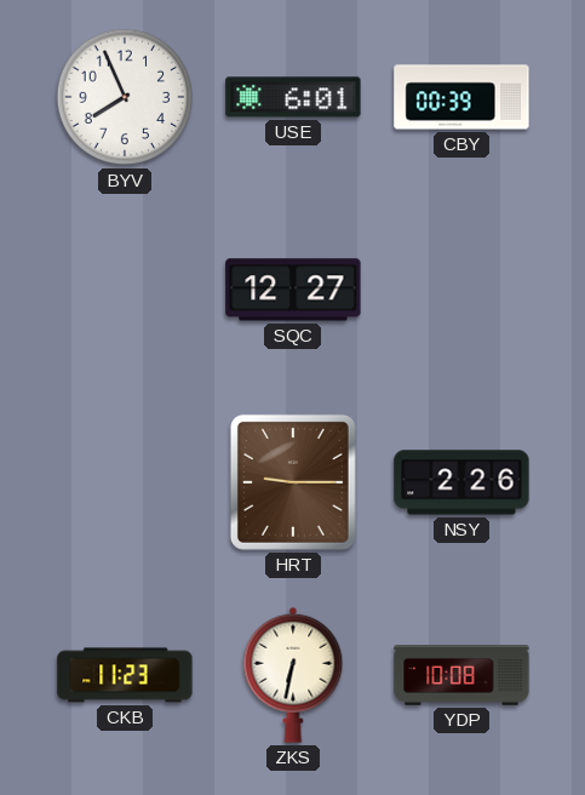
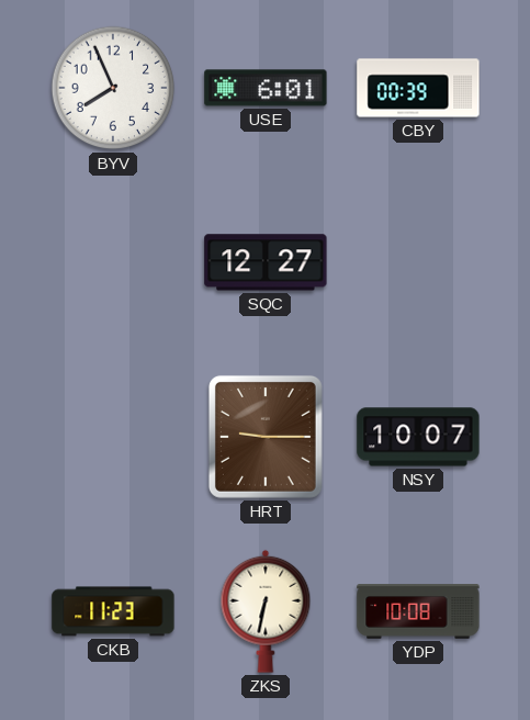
NSY: 2:26 -> 10:07 (418, 437)
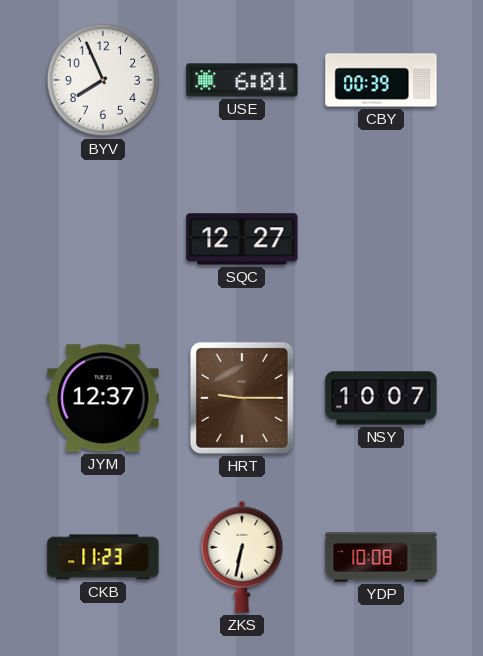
JYM: none -> 12:37 (103, 398)
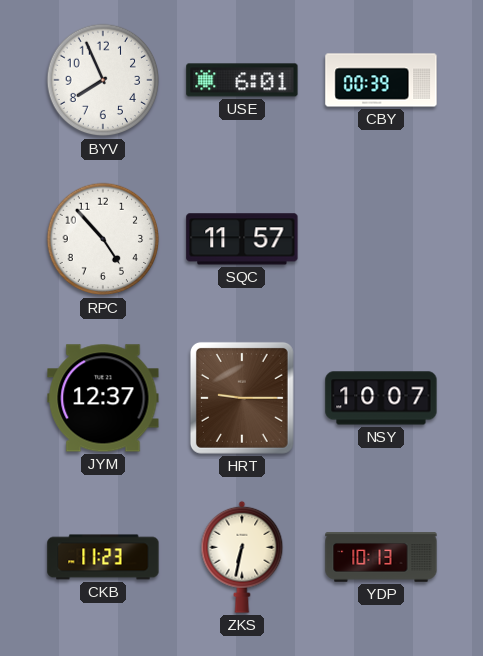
RPC: none -> 4:53 (103, 239)
SQC: 12:27 -> 11:57 (242, 239)
YDP: 10:08 -> 10:13 (381, 557)
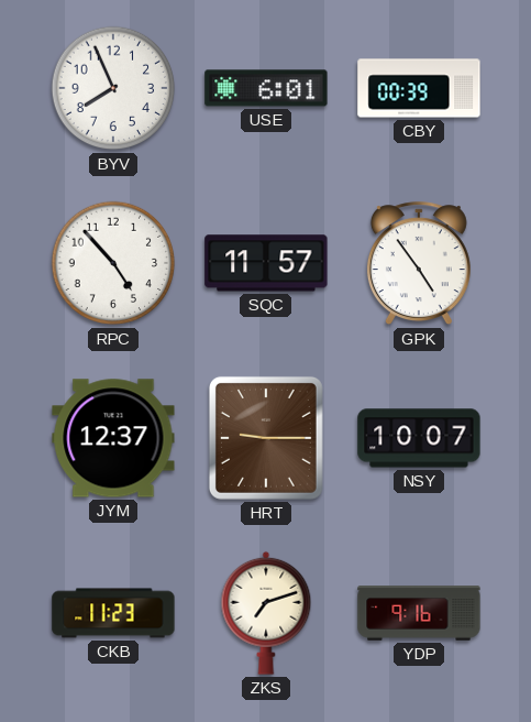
GPK: none -> 4:54 (419, 264)
ZKS: 6:32 -> 7:12 (266, 613)
YDP: 10:13 -> 9:16 (419, 613)
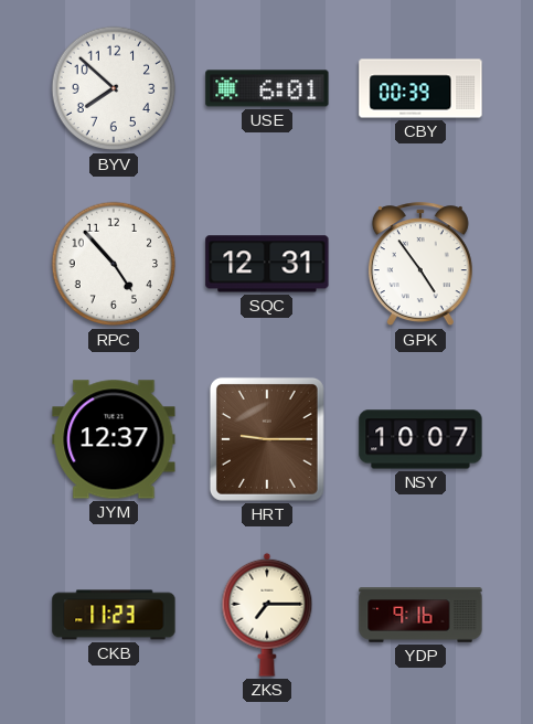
BYV: 7:56 -> 7:52 (114, 88)
SQC: 11:57 -> 12:31 (267, 264)
ZKS: 7:12 -> 7:15 (267, 615)
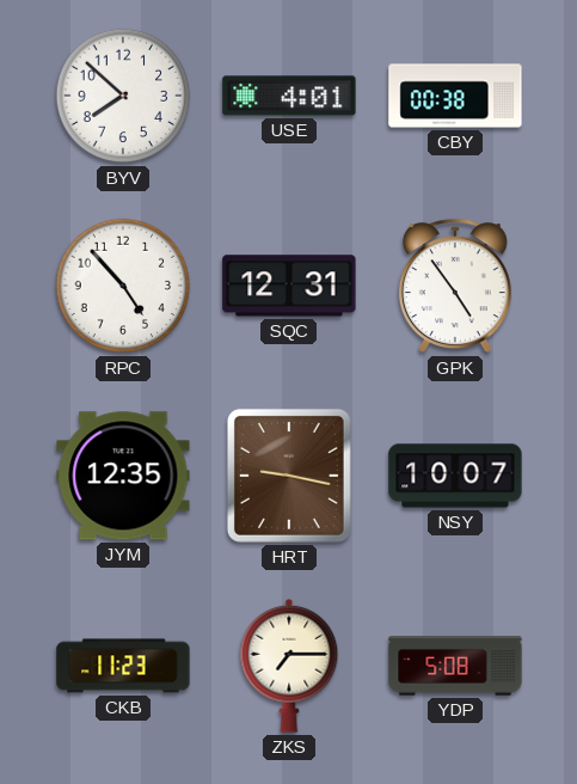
USE: 6:01 -> 4:01 (289, 96)
CBY: 00:39 -> 00:38 (455, 96)
JYM: 12:37 -> 12:35 (123, 476)
HRT: 9:15 -> 9:17 (289, 476)
YDP: 9:16 -> 5:08 (455, 666)
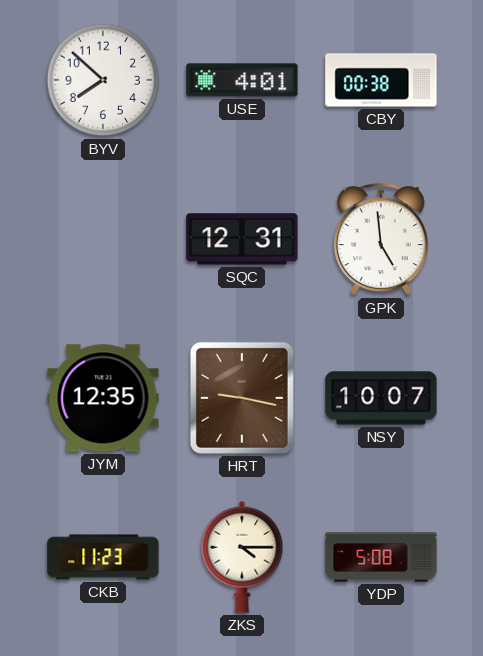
RPC: 4:53 -> none (123, 286)
GPK: 4:54 -> 4:59 (381, 240)
ZKS: 7:15 -> 4:15 (242, 557)
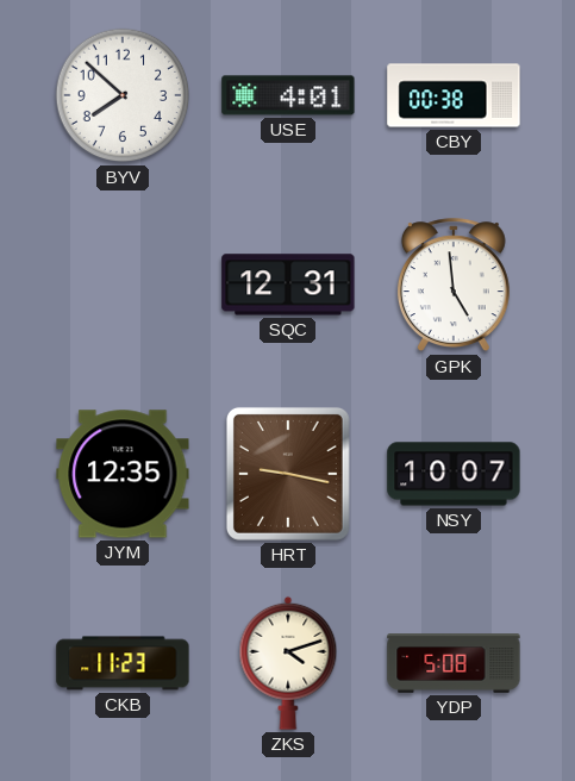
ZKS: 4:15 -> 4:12 (288, 663)
